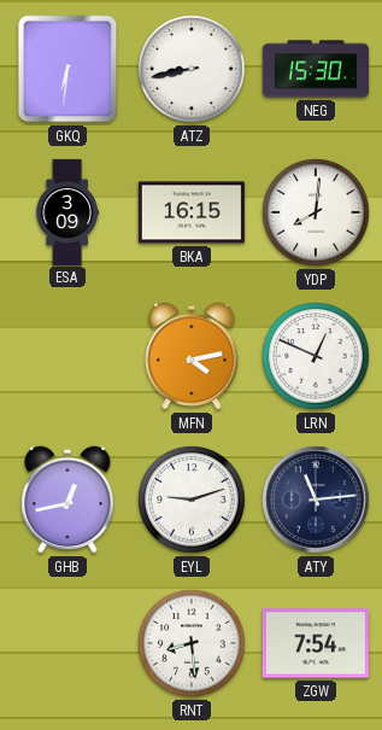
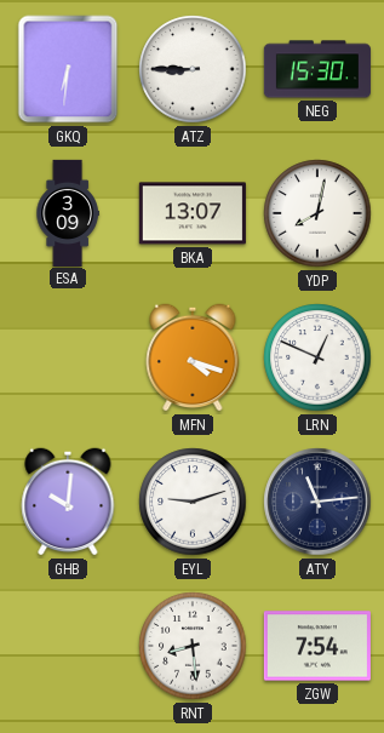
ATZ: 8:43 -> 8:45 (193, 69)
BKA: 16:15 -> 13:07 (193, 213)
YDP: 8:01 -> 8:02 (317, 213)
MFN: 4:13 -> 4:18 (193, 357)
GHB: 12:43 -> 10:01 (68, 502)
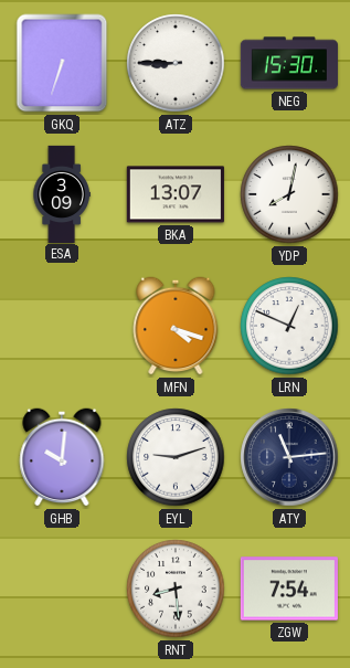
GKQ: 6:31 -> 6:33 (62, 63)
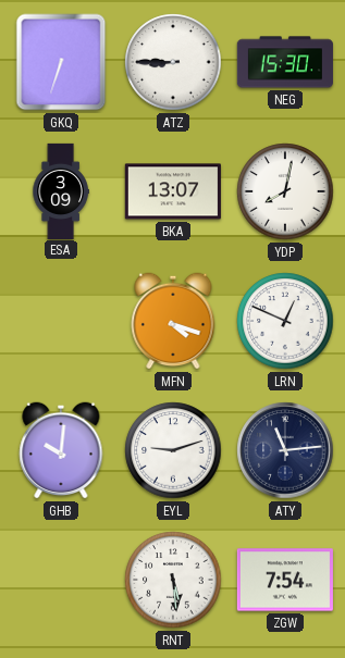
RNT: 8:29 -> 5:29 (173, 580)
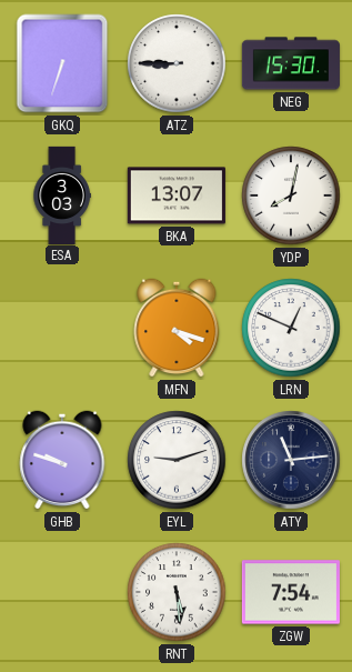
ESA: 3:09 -> 3:03 (62, 194)
GHB: 10:01 -> 9:48 (62, 460)
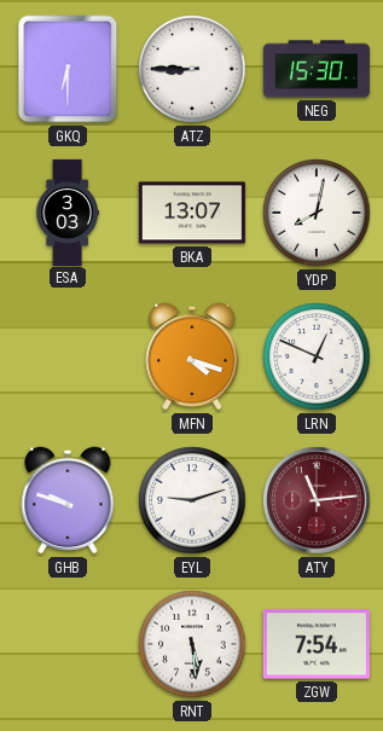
GKQ: 6:33 -> 6:30 (68, 69)
ATY dial: navy -> burgundy (317, 500)
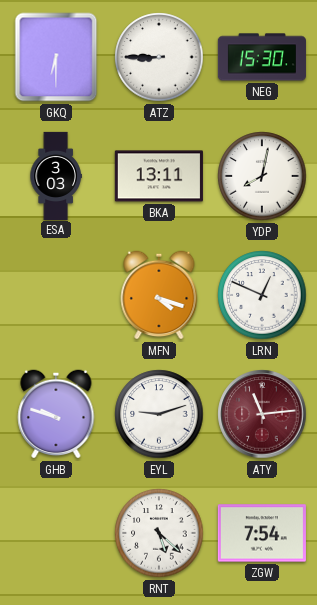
BKA: 13:07 -> 13:11 (159, 176)
RNT: 5:29 -> 5:22 (159, 533)
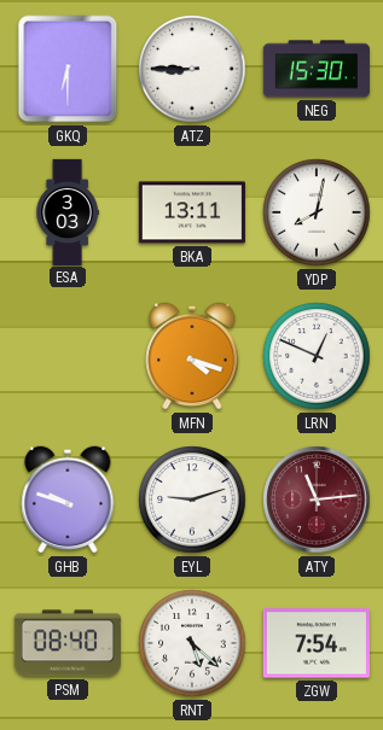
PSM: none -> 08:40 (68, 643)
